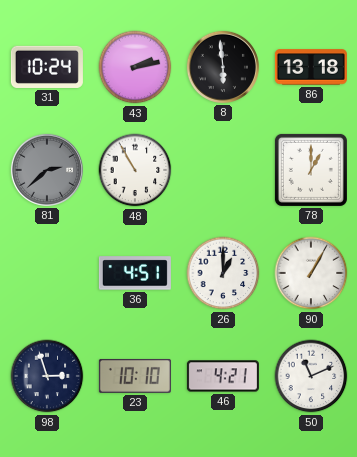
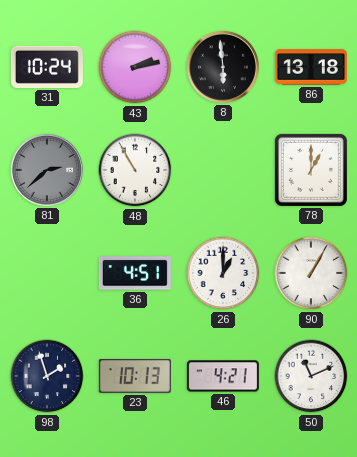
98: 2:57 -> 1:57 (47, 376)
23: 10:10 -> 10:13 (135, 376)
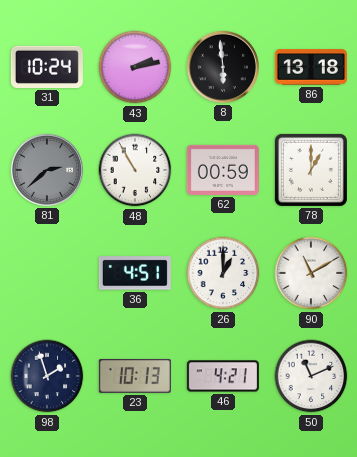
62: none -> 00:59 (223, 170)
90: 1:05 -> 11:10 (311, 273)
